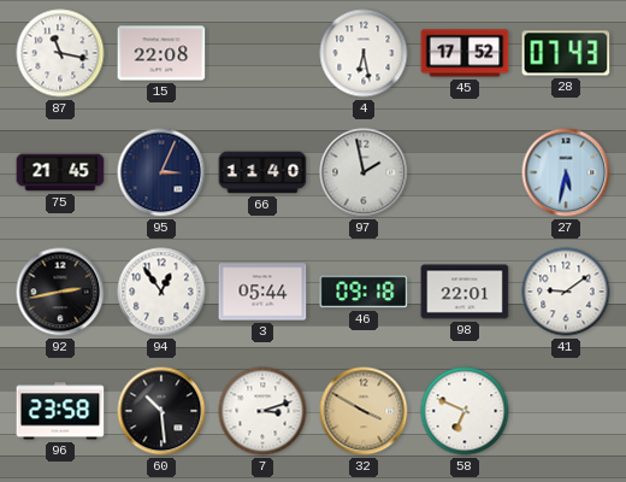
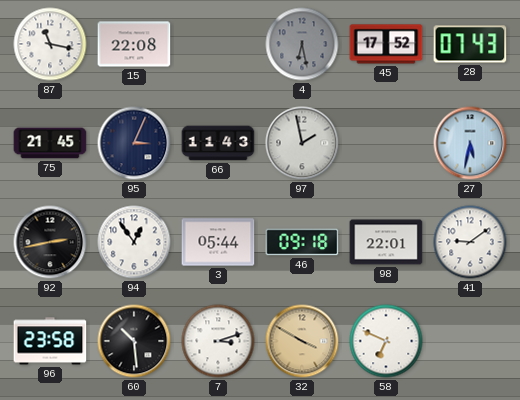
4 dial: white -> grey (302, 44)
66: 11:40 -> 11:43 (218, 143)
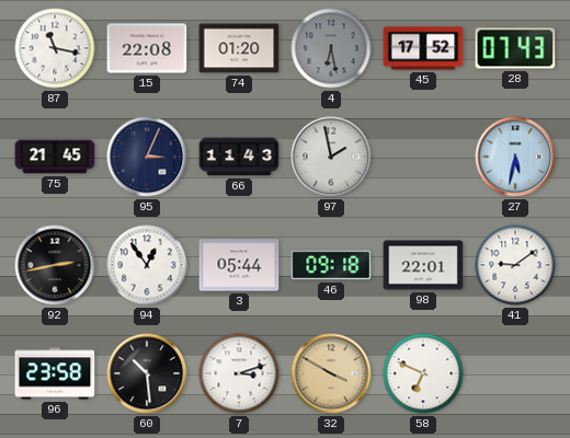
74: none -> 01:20 (239, 48)
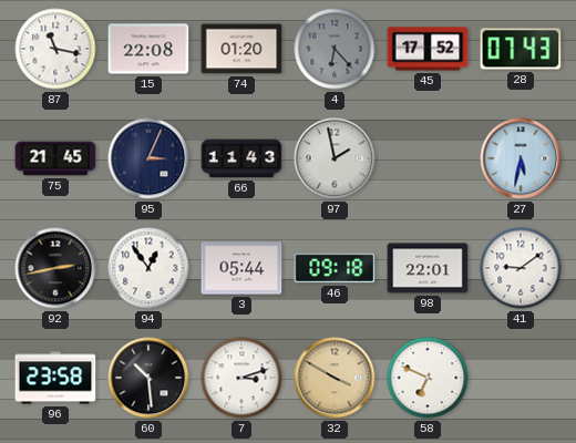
4: 6:28 -> 6:23 (335, 49)
